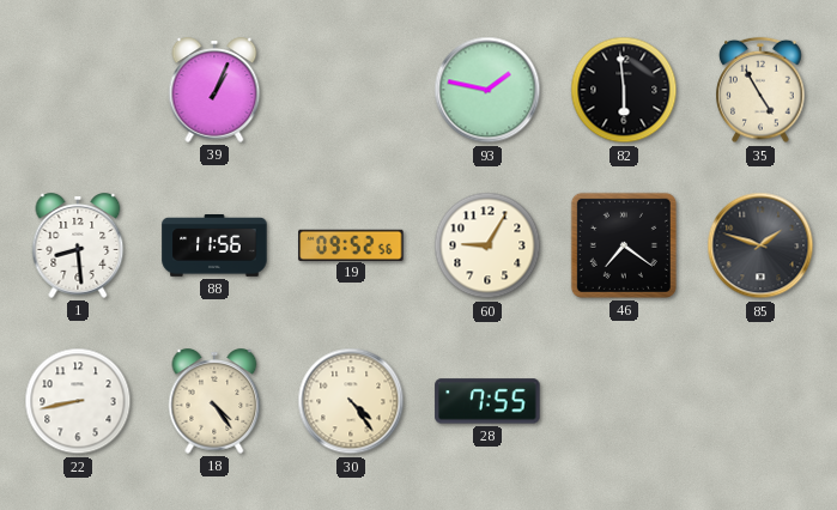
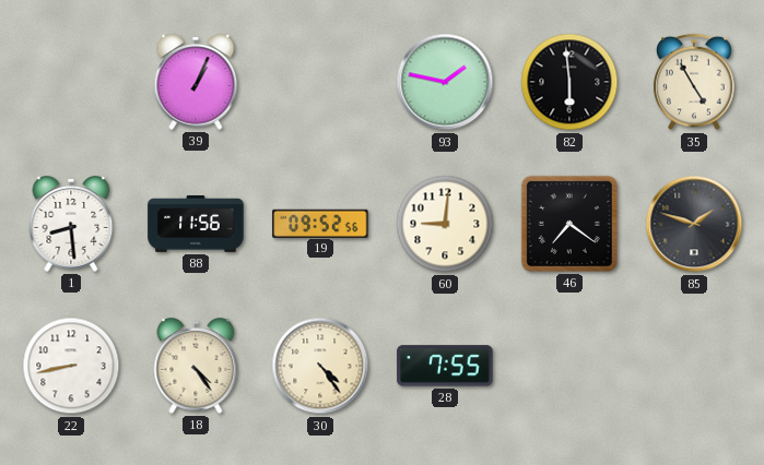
60: 9:05 -> 9:01 (445, 224)
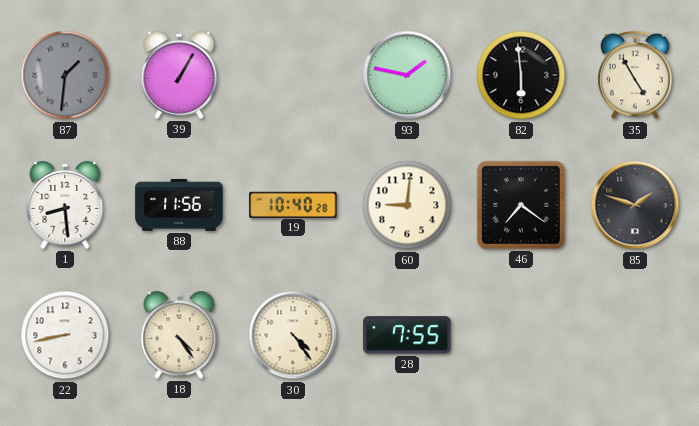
87: none -> 1:31 (65, 75)
39: 1:04 -> 1:05 (179, 75)
19: 09:52 -> 10:40 (293, 204)
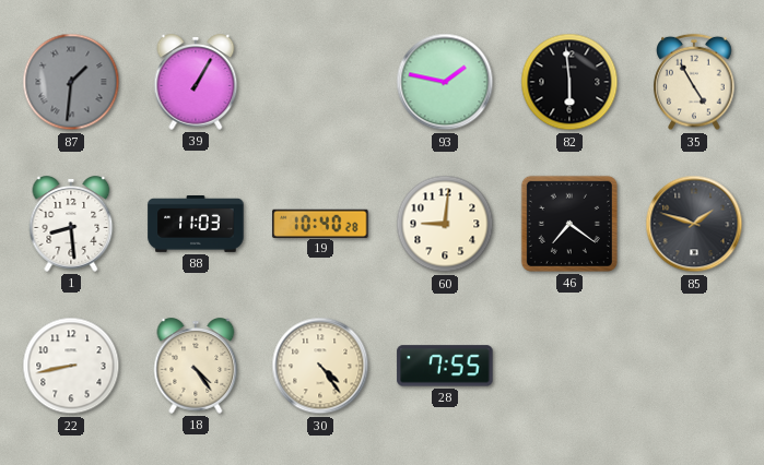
88: 11:56 -> 11:03 (196, 225)
